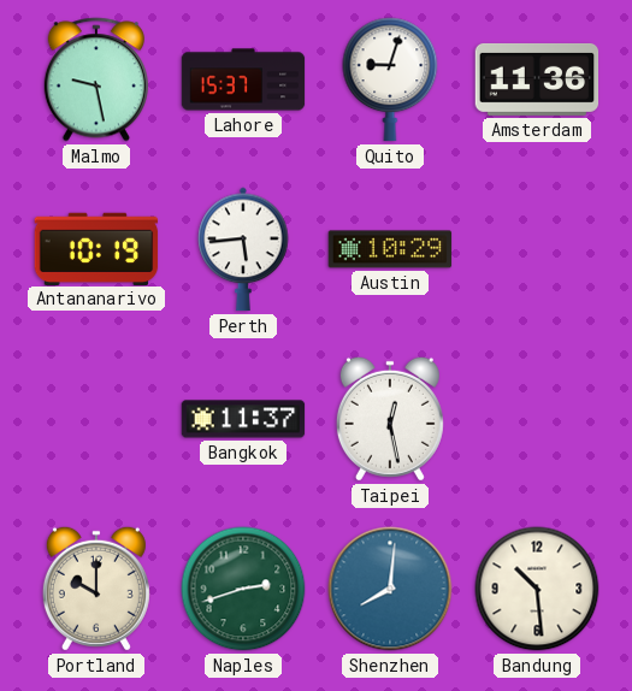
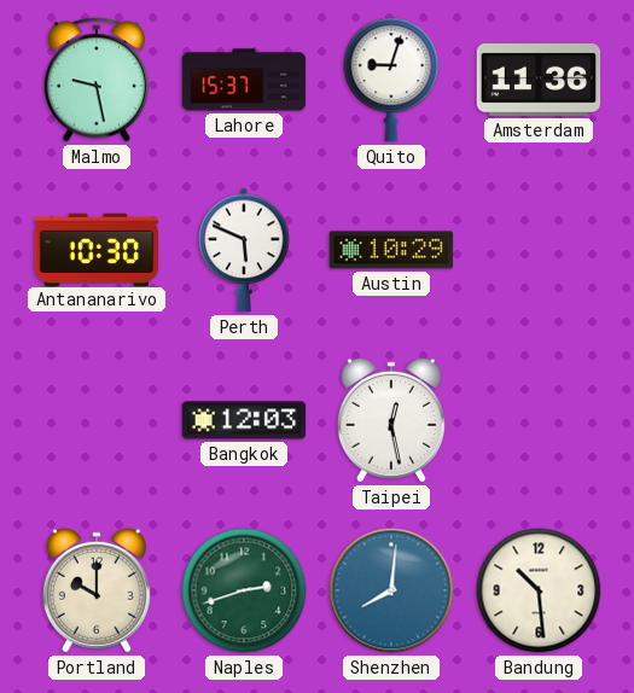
Antananarivo: 10:19 -> 10:30 (97, 249)
Perth: 5:44 -> 5:49 (244, 250)
Bangkok: 11:37 -> 12:03 (244, 420)
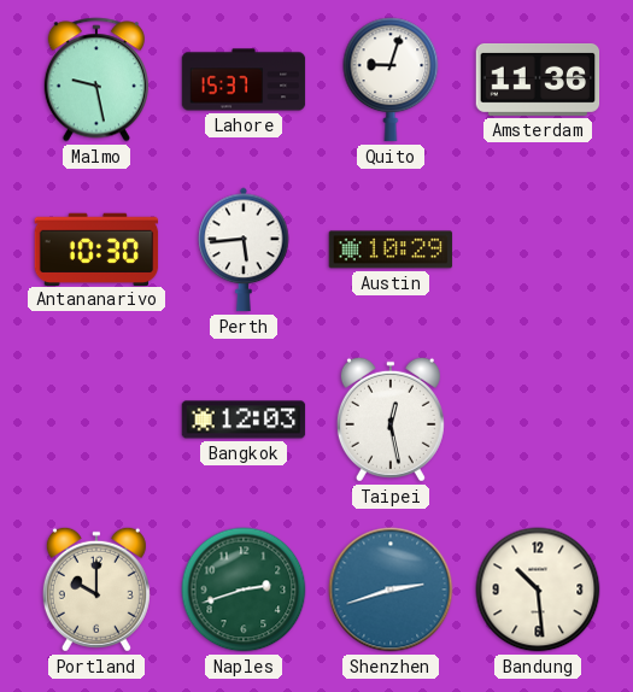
Perth: 5:49 -> 5:44 (244, 250)
Shenzhen: 8:01 -> 2:42 (391, 590)
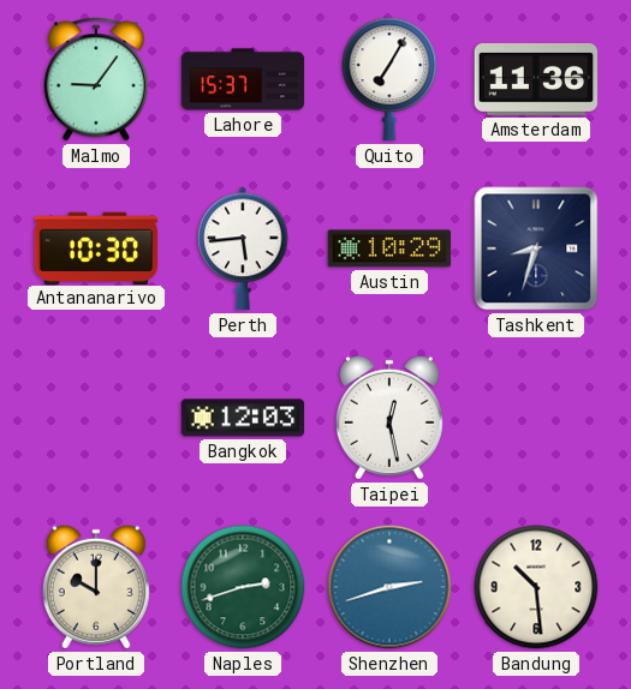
Malmo: 9:28 -> 9:06 (96, 79)
Quito: 9:03 -> 7:05 (389, 79)
Tashkent: none -> 8:33 (536, 248)
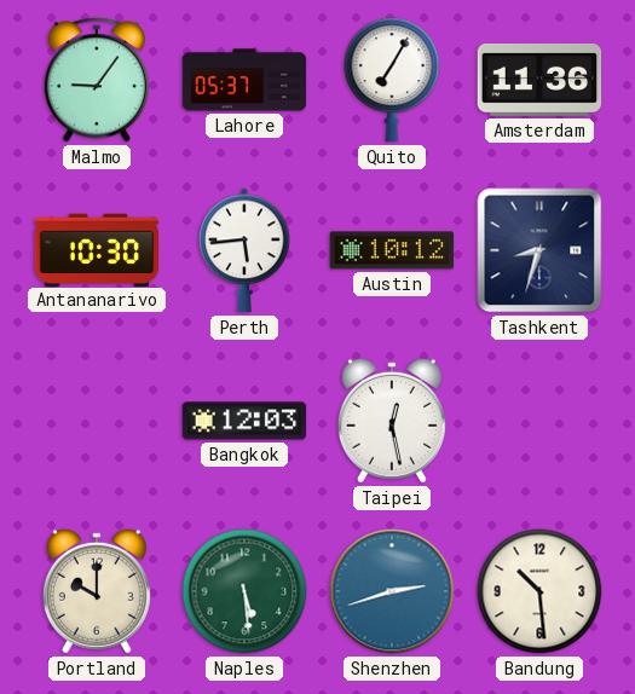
Lahore: 15:37 -> 05:37 (244, 80)
Austin: 10:29 -> 10:12 (392, 250)
Naples: 2:42 -> 5:29 (244, 591)
